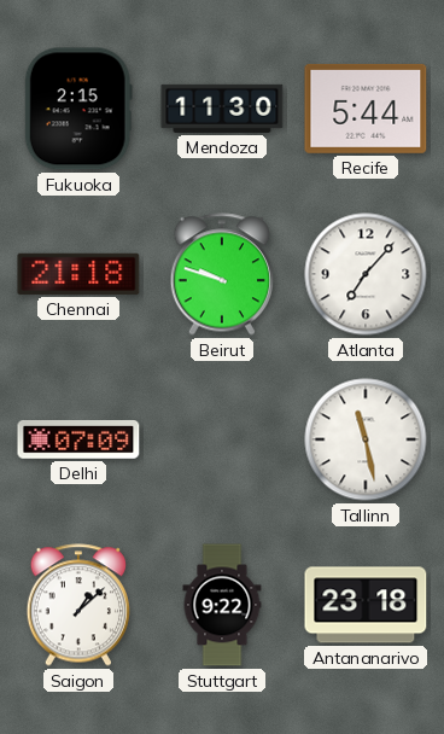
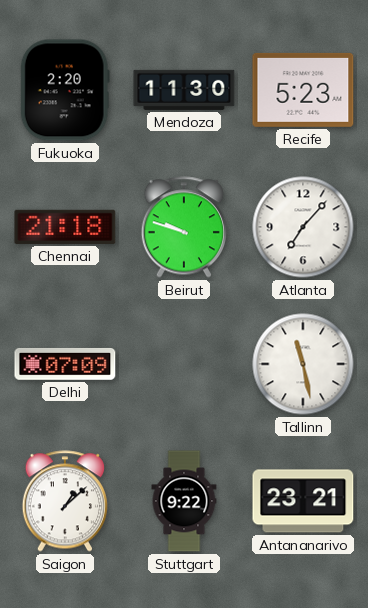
Fukuoka: 2:15 -> 2:20 (65, 90)
Recife: 5:44 -> 5:23 (303, 90)
Antananarivo: 23:18 -> 23:21 (303, 501)
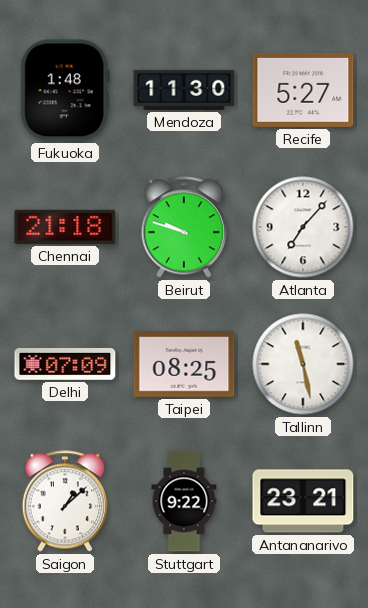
Fukuoka: 2:20 -> 1:48 (65, 90)
Recife: 5:23 -> 5:27 (303, 90)
Taipei: none -> 08:25 (184, 364)
